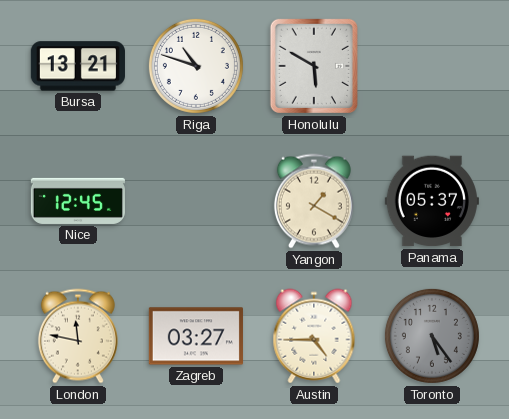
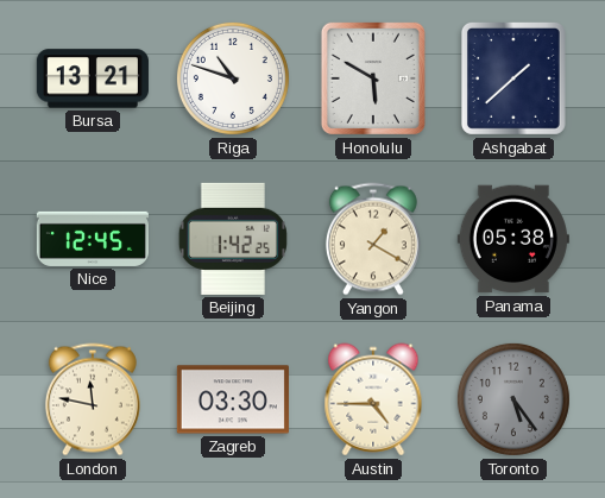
Ashgabat: none -> 1:38 (513, 78)
Beijing: none -> 1:42 (233, 239)
Panama: 05:37 -> 05:38 (513, 239)
Zagreb: 03:27 -> 03:30 (233, 399)
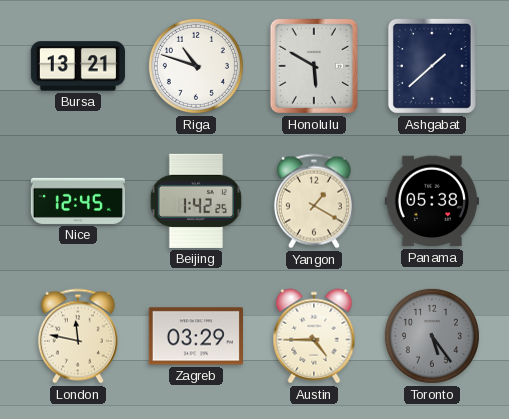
Zagreb: 03:30 -> 03:29 (196, 336)
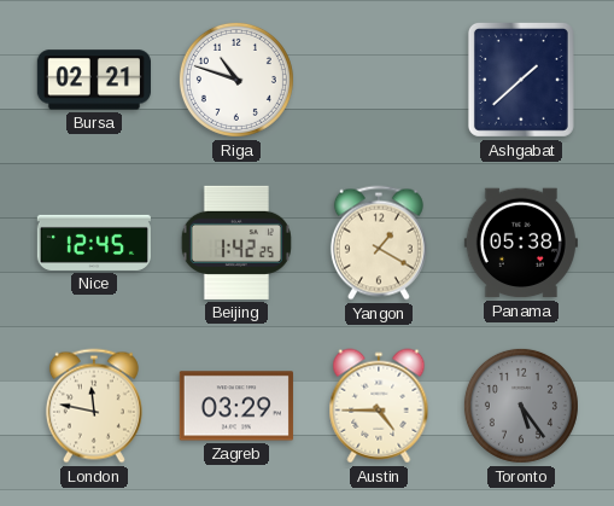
Bursa: 13:21 -> 02:21 (94, 80)
Honolulu: 5:50 -> none (314, 66)
